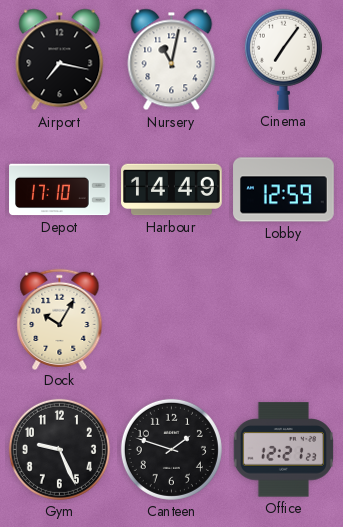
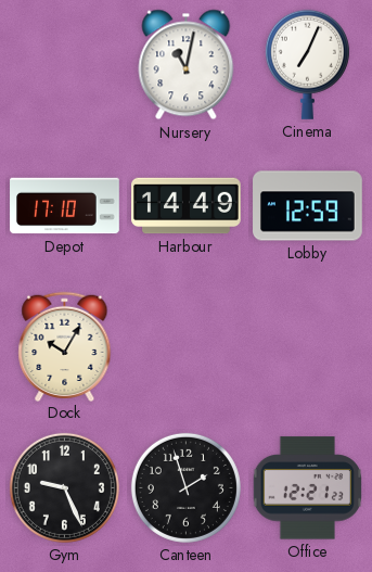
Airport: 7:17 -> none (60, 60)
Cinema: 7:06 -> 7:04 (307, 64)
Canteen: 1:48 -> 1:57 (185, 487)
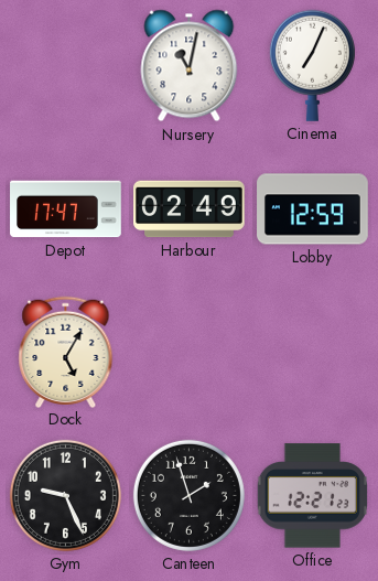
Depot: 17:10 -> 17:47 (66, 209)
Harbour: 14:49 -> 02:49 (190, 209)
Dock: 10:05 -> 5:05 (66, 352)
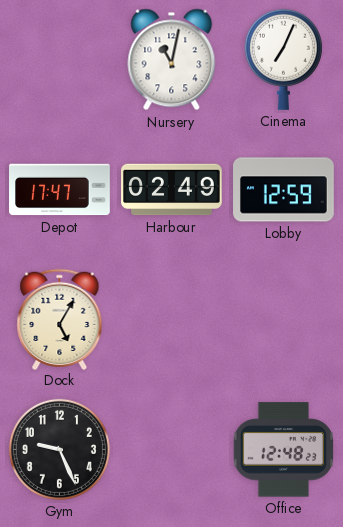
Canteen: 1:57 -> none (188, 495)
Office: 12:21 -> 12:48 (283, 450)
